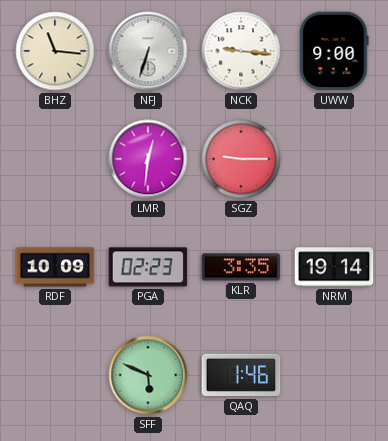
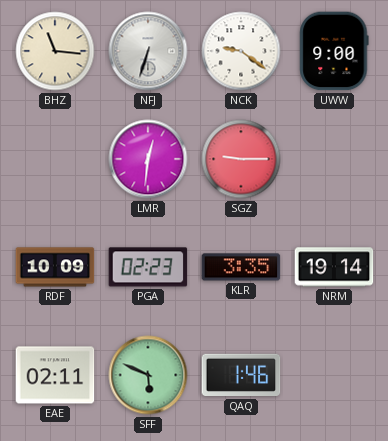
NCK: 9:16 -> 9:21 (241, 51)
EAE: none -> 02:11 (55, 375)
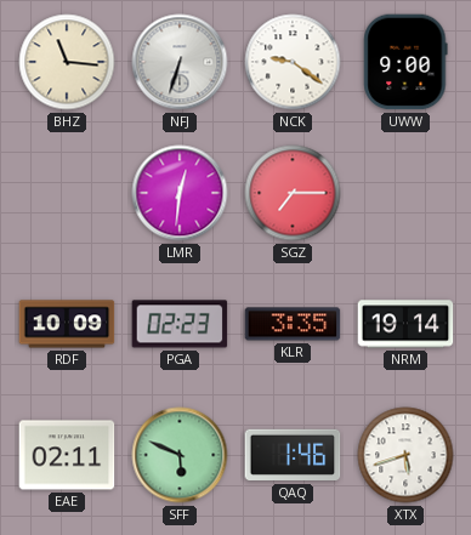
SGZ: 9:15 -> 7:15 (293, 193)
XTX: none -> 5:42 (405, 455)
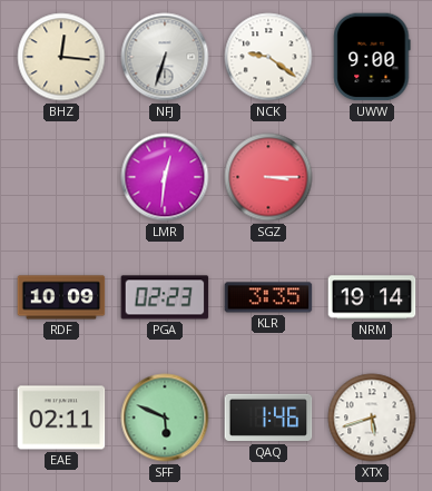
BHZ: 11:16 -> 12:16 (61, 57)
SGZ: 7:15 -> 3:15 (268, 177)
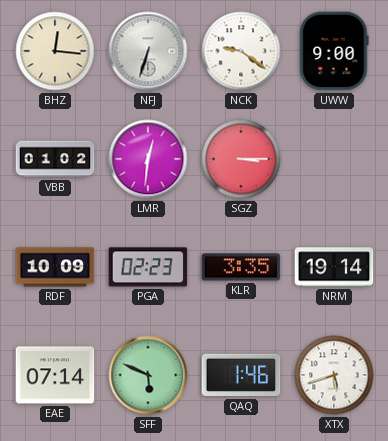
VBB: none -> 01:02 (55, 159)
EAE: 02:11 -> 07:14 (55, 375)
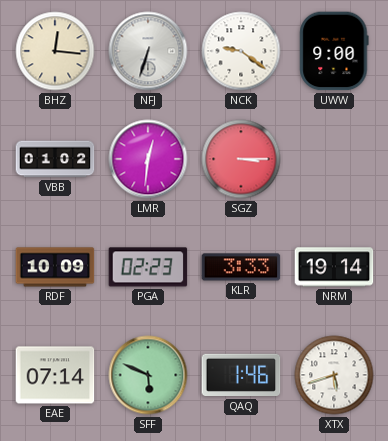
KLR: 3:35 -> 3:33 (241, 267)
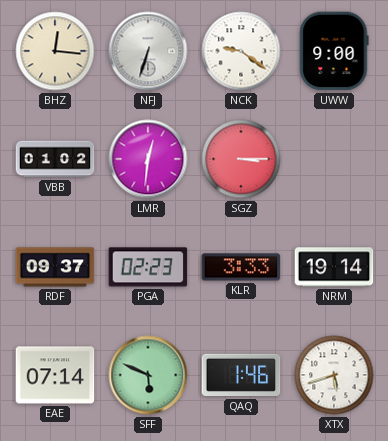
RDF: 10:09 -> 09:37 (55, 267)
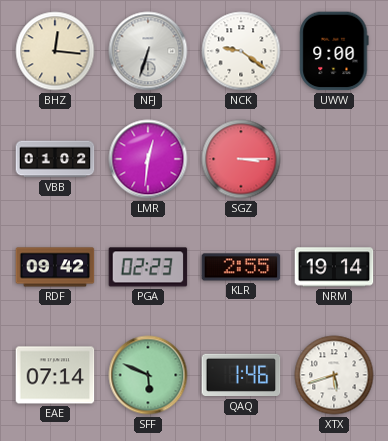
RDF: 09:37 -> 09:42 (55, 267)
KLR: 3:33 -> 2:55 (241, 267)
